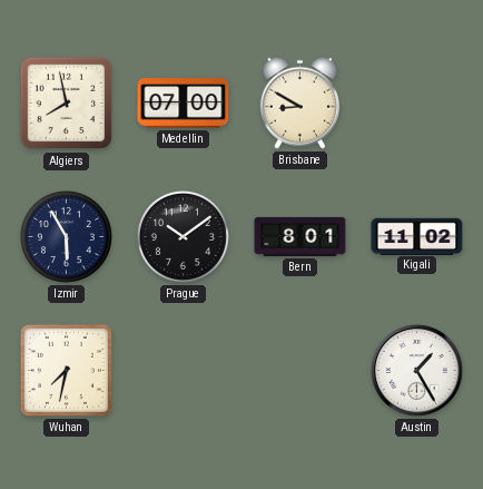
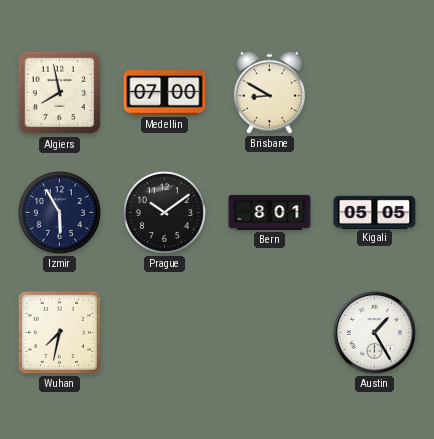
Kigali: 11:02 -> 05:05 (375, 212)
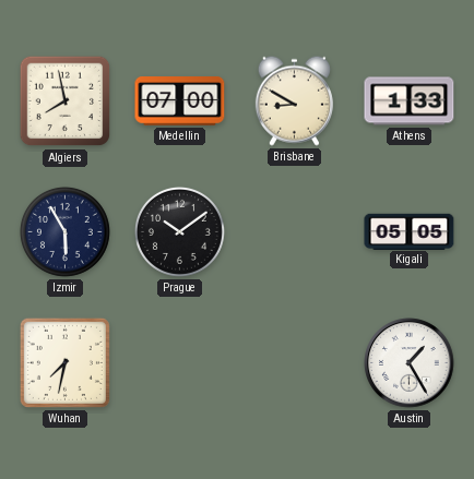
Athens: none -> 1:33 (410, 101)
Bern: 8:01 -> none (270, 212)
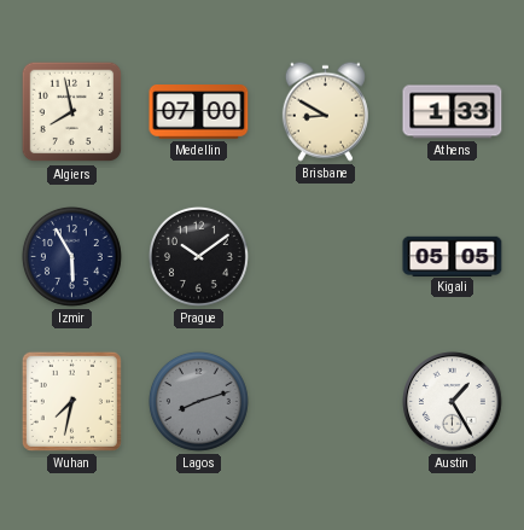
Lagos: none -> 8:12 (198, 401)
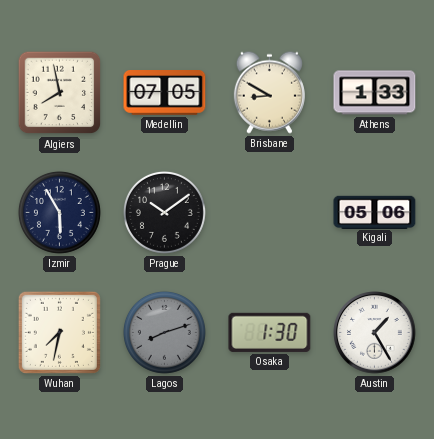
Medellin: 07:00 -> 07:05 (165, 93)
Kigali: 05:05 -> 05:06 (375, 212)
Osaka: none -> 1:30 (270, 332)
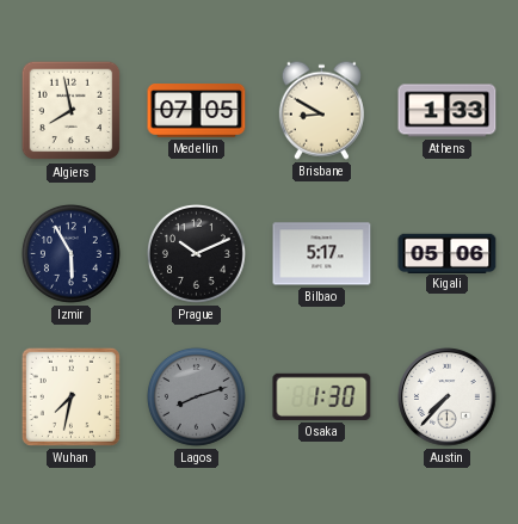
Prague: 10:09 -> 10:11 (196, 253)
Bilbao: none -> 5:17 (322, 254)
Austin: 1:25 -> 7:37 (448, 397)
